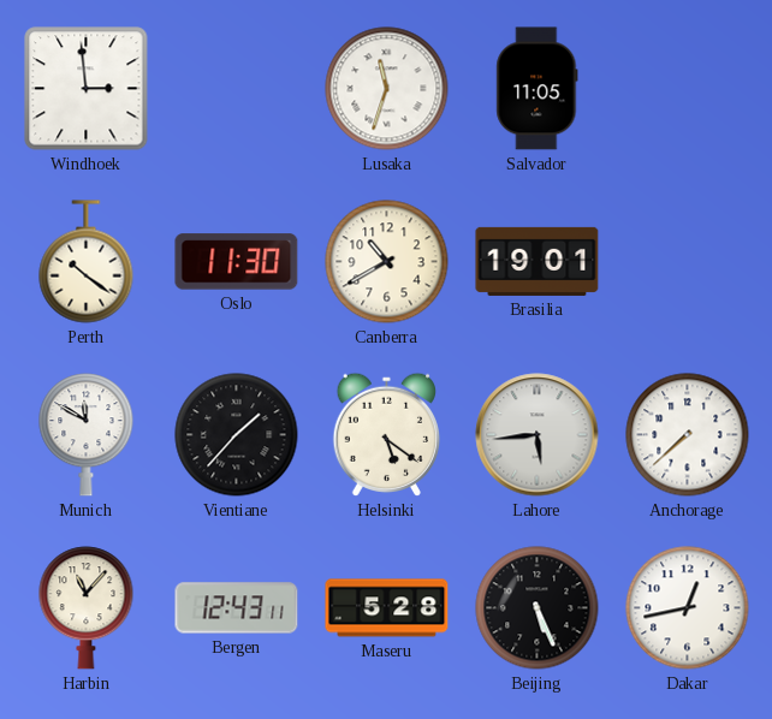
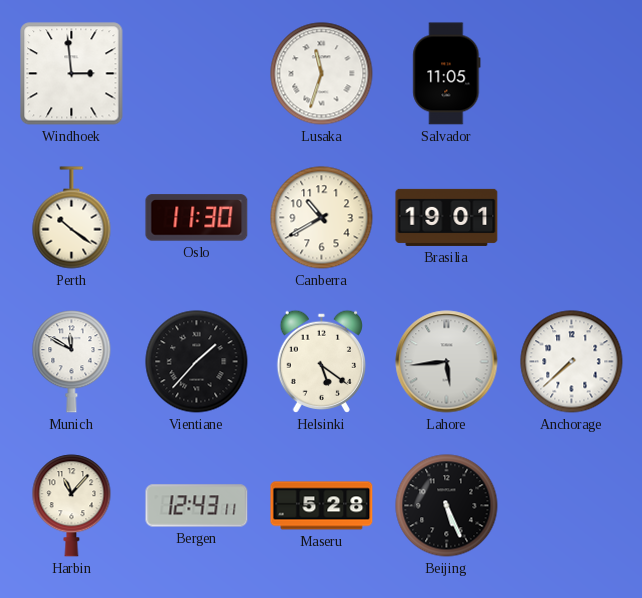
Dakar: 12:43 -> none (688, 608)
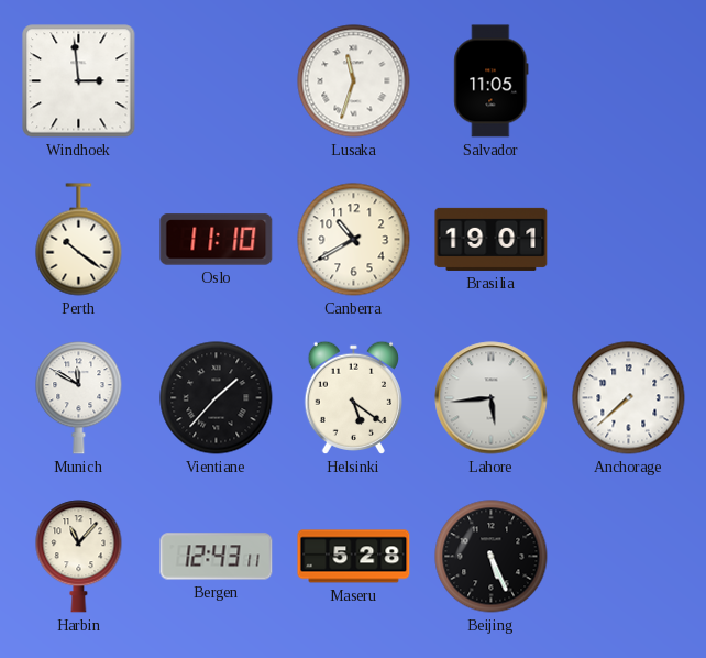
Oslo: 11:30 -> 11:10 (217, 240)
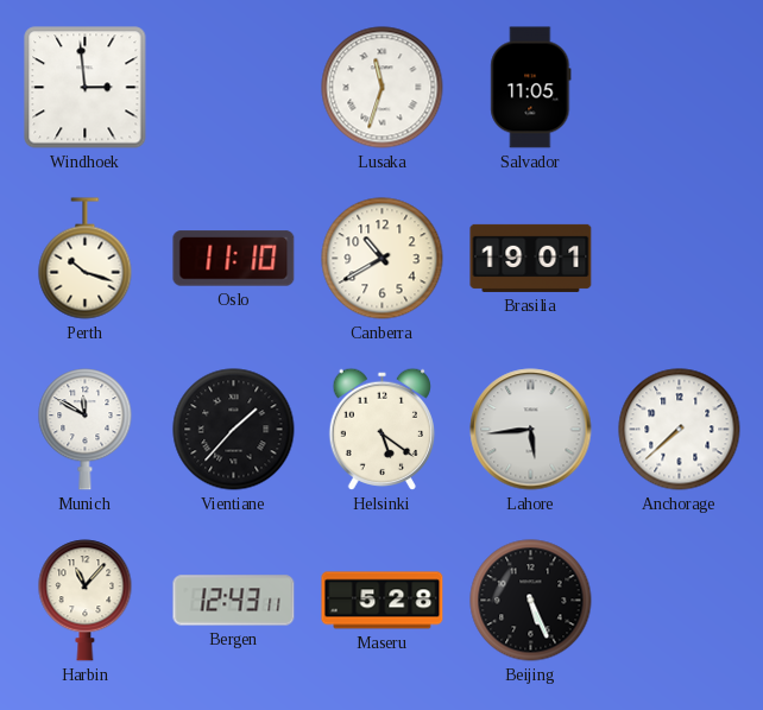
Perth: 10:21 -> 10:18 (86, 259)
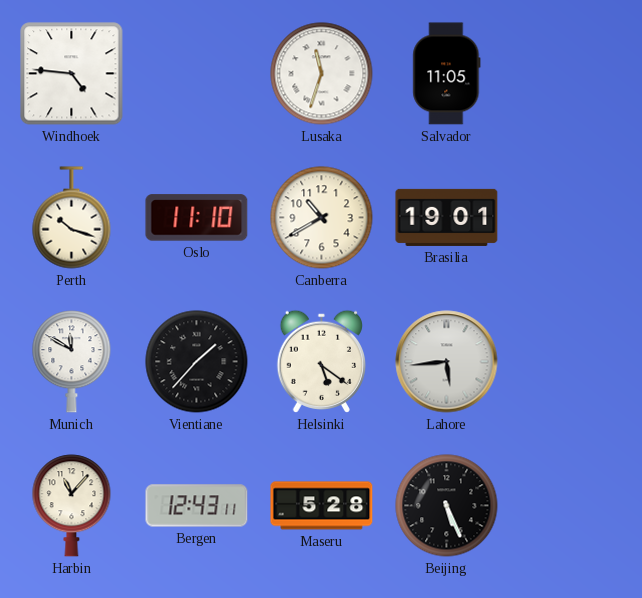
Windhoek: 2:59 -> 4:46 (72, 74)
Anchorage: 7:38 -> none (680, 430)
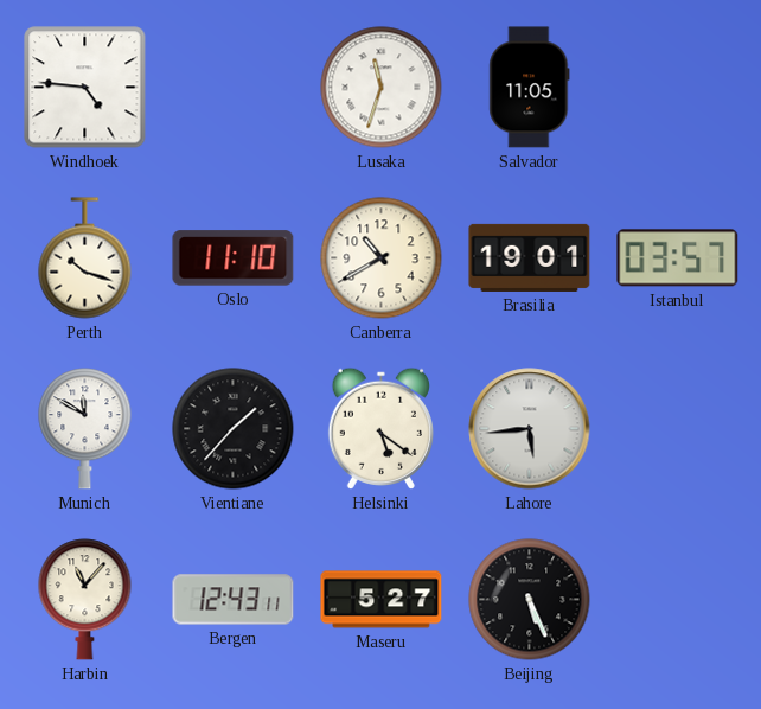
Istanbul: none -> 03:57 (678, 258)
Maseru: 5:28 -> 5:27 (382, 600)
